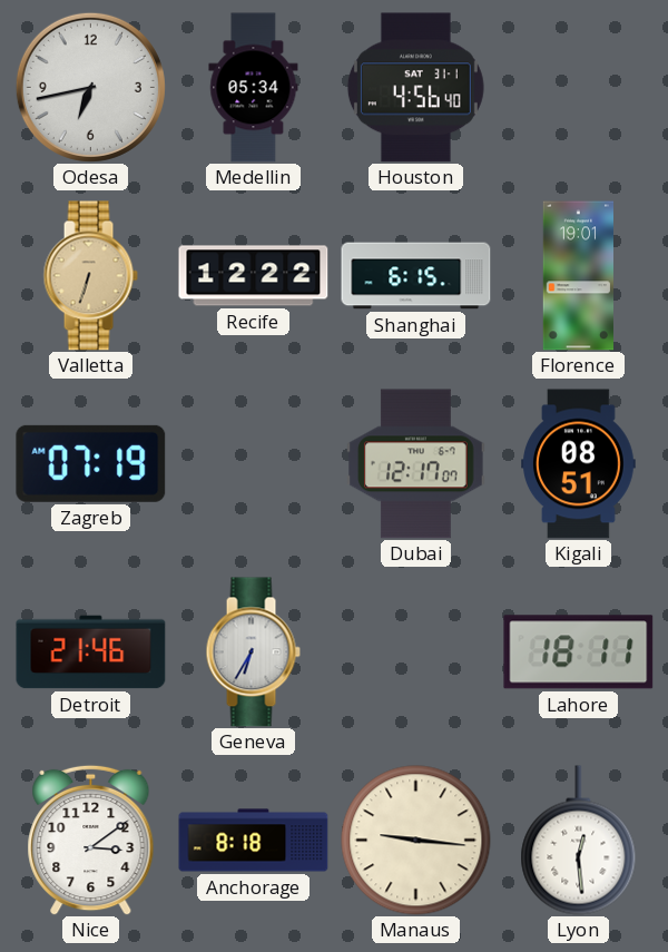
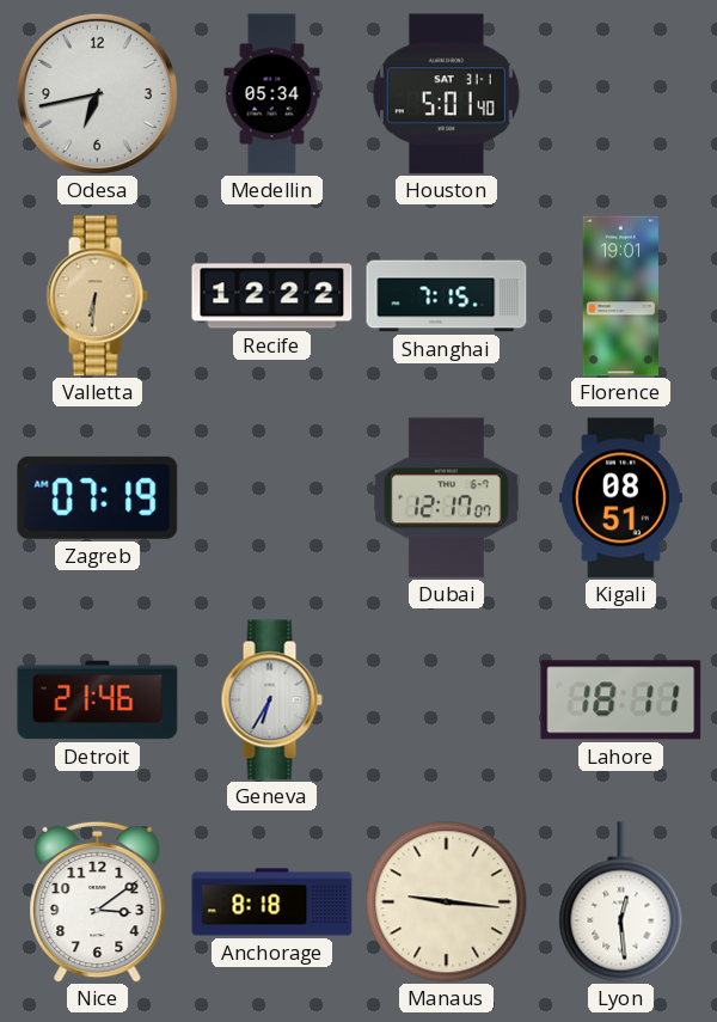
Houston: 4:56 -> 5:01 (446, 94)
Valletta: 6:33 -> 6:31 (97, 296)
Shanghai: 6:15 -> 7:15 (447, 296)
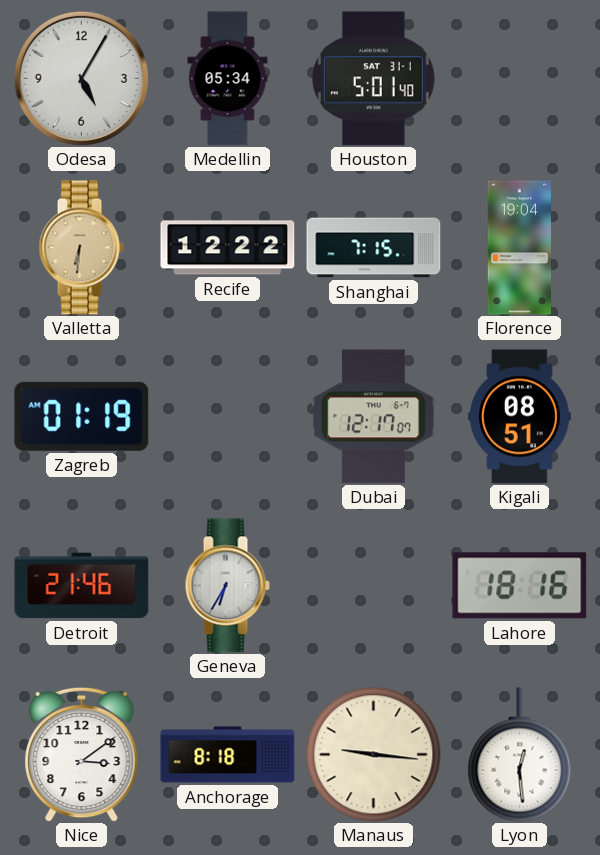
Odesa: 6:43 -> 5:05 (81, 78)
Florence: 19:01 -> 19:04 (519, 248)
Zagreb: 07:19 -> 01:19 (82, 416)
Lahore: 18:11 -> 18:16 (520, 586)
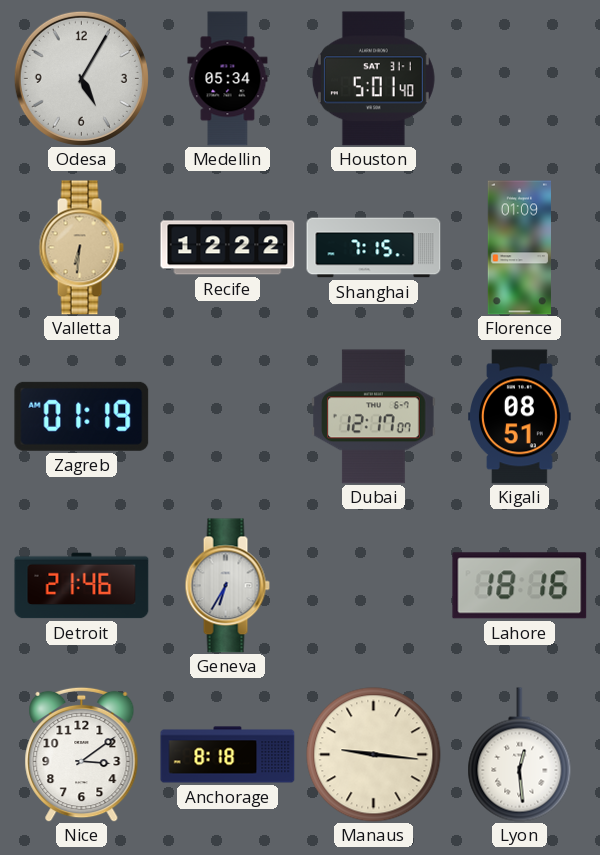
Florence: 19:04 -> 01:09 (519, 248)
